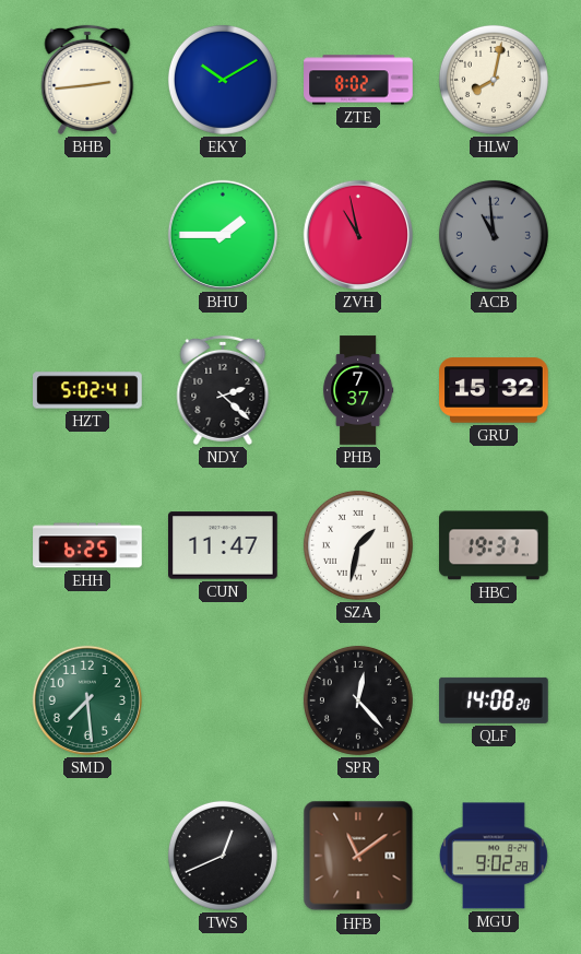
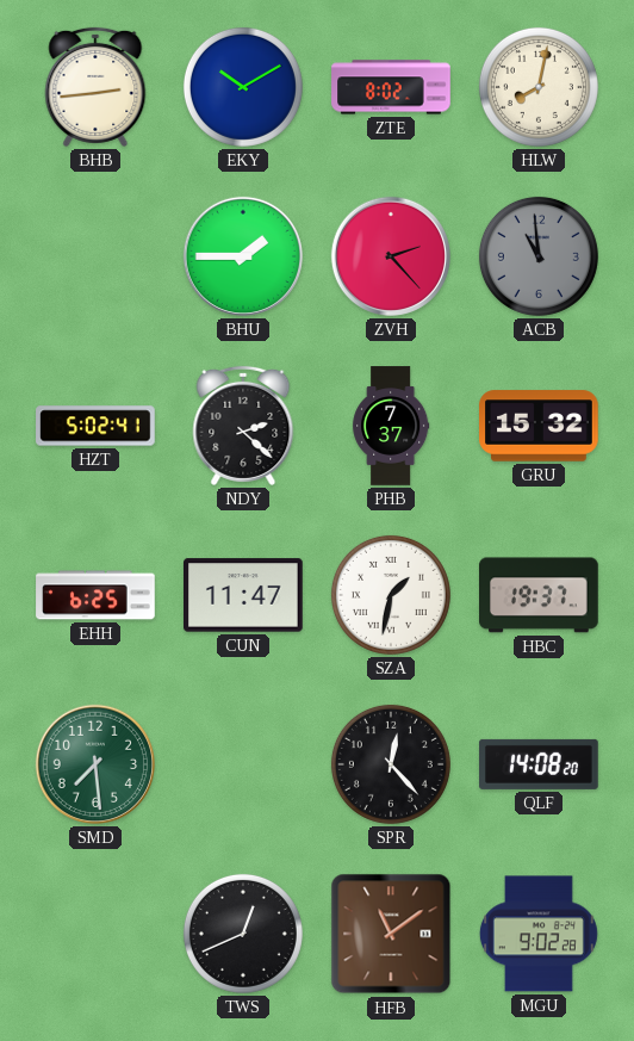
ZVH: 10:58 -> 2:23 (391, 256)
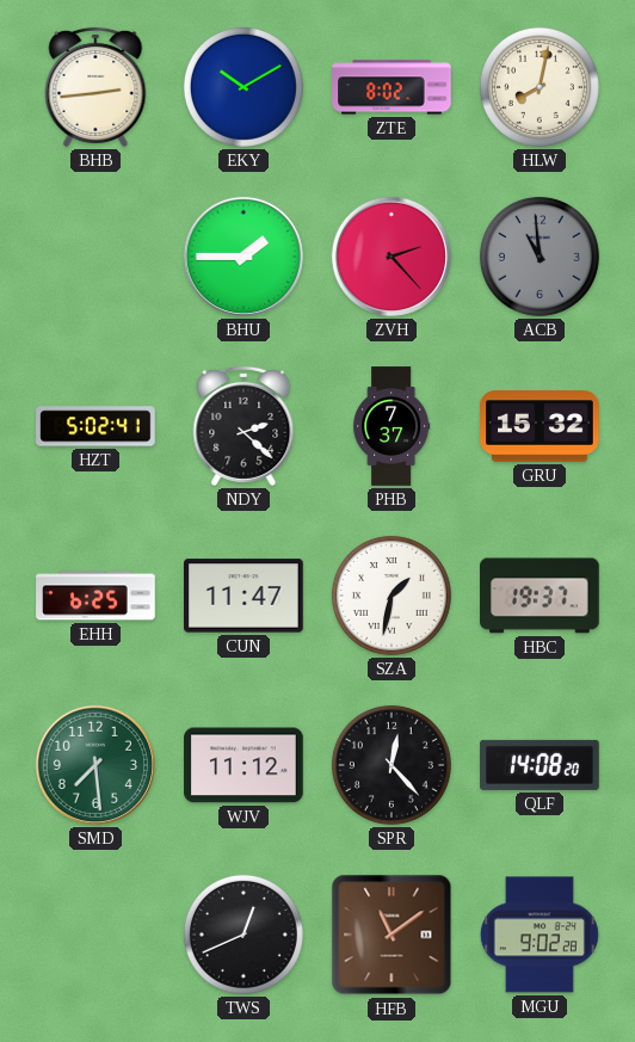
WJV: none -> 11:12 (243, 765)
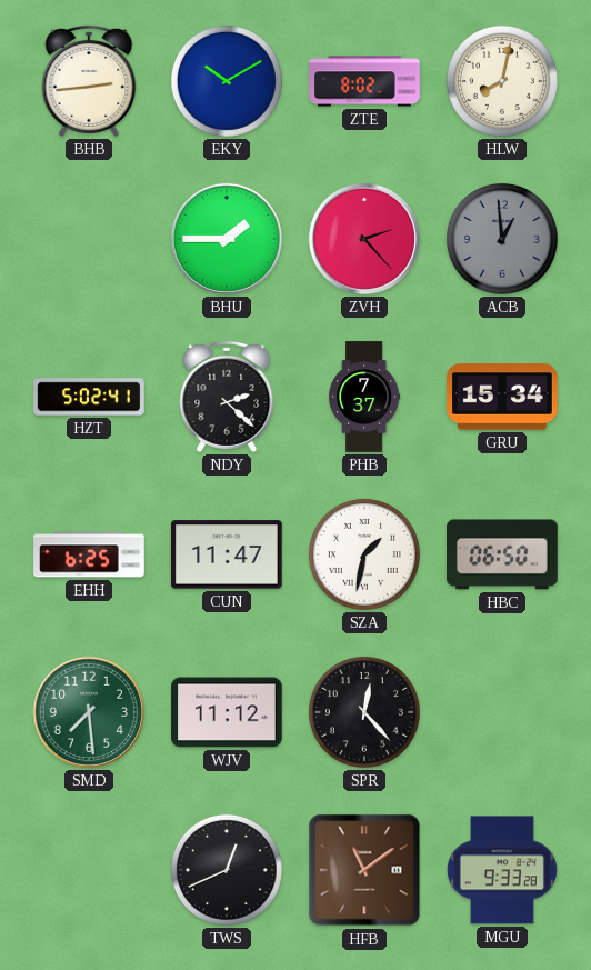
ACB: 10:59 -> 12:59 (502, 239)
GRU: 15:32 -> 15:34 (502, 397)
HBC: 19:37 -> 06:50 (503, 554)
QLF: 14:08 -> none (540, 765)
MGU: 9:02 -> 9:33 (502, 870)
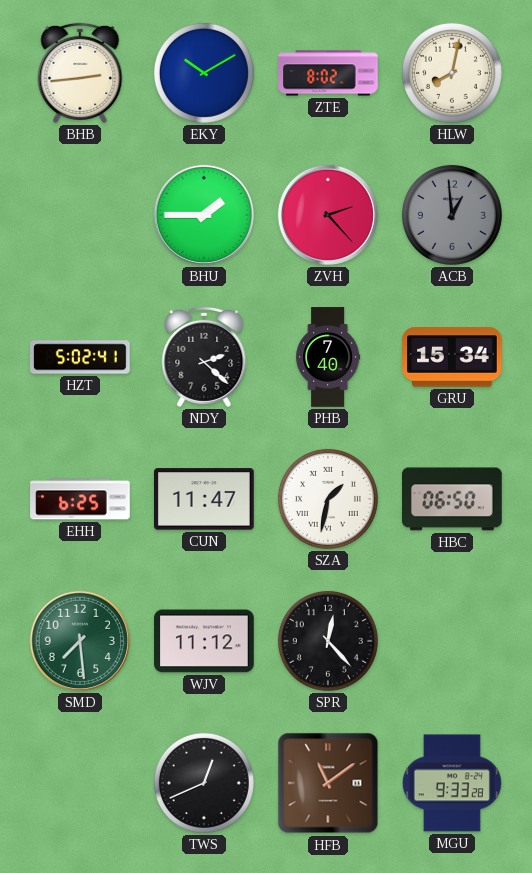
PHB: 7:37 -> 7:40 (328, 357)
